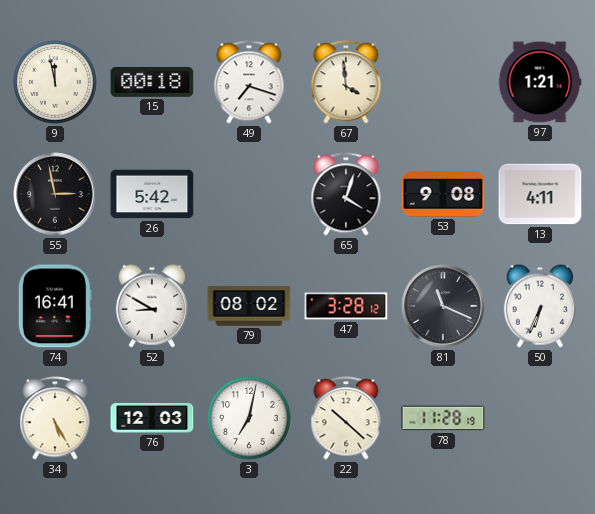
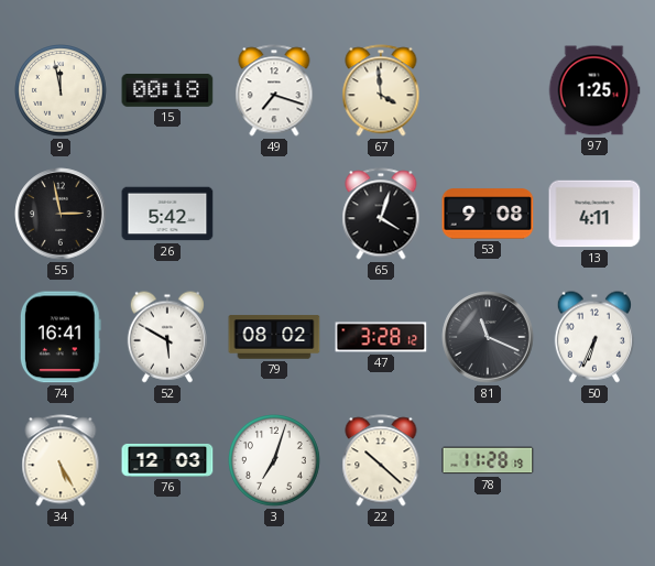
97: 1:21 -> 1:25 (594, 90)
52: 8:50 -> 5:50 (167, 337)
3: 7:02 -> 7:03 (275, 461)
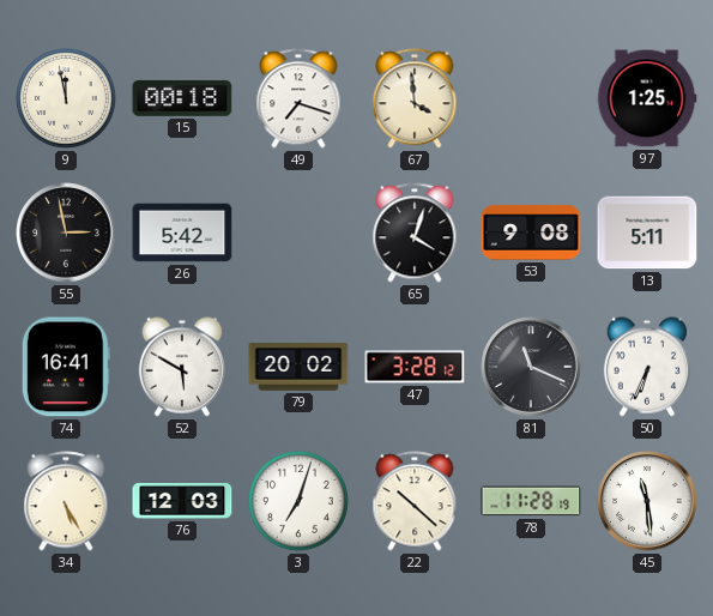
13: 4:11 -> 5:11 (647, 232)
79: 08:02 -> 20:02 (298, 367)
45: none -> 11:29 (647, 501)
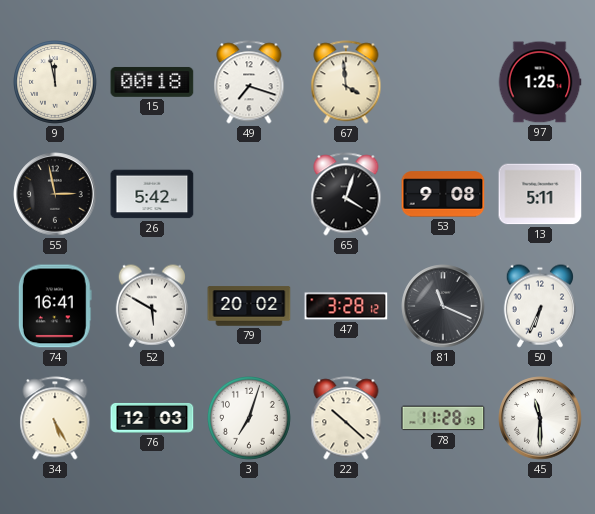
45: 11:29 -> 11:30 (540, 418)
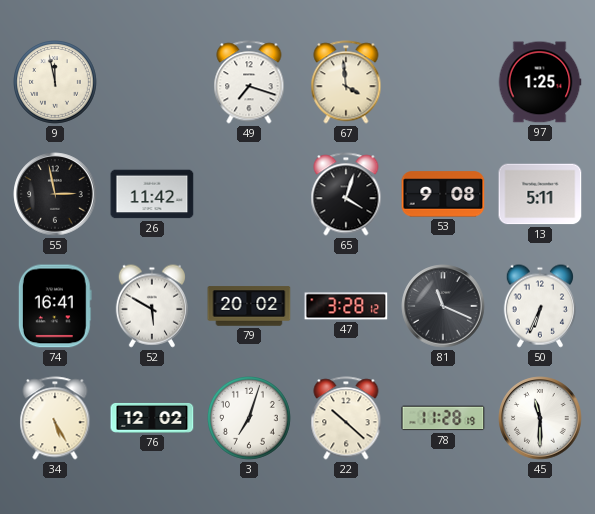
15: 00:18 -> none (152, 82)
26: 5:42 -> 11:42 (152, 194)
76: 12:03 -> 12:02 (152, 418)
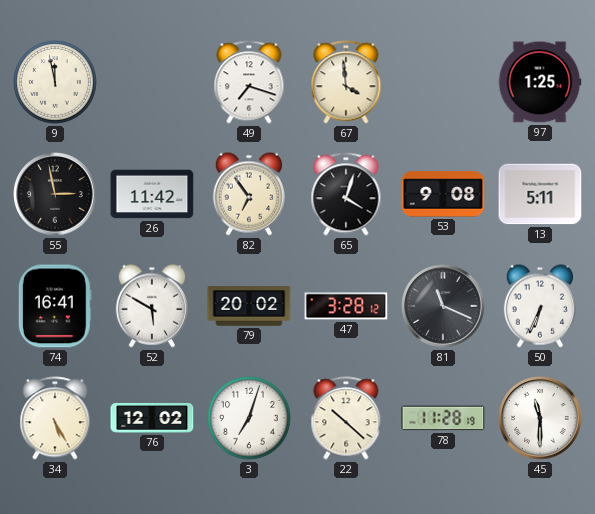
82: none -> 6:54 (249, 194)
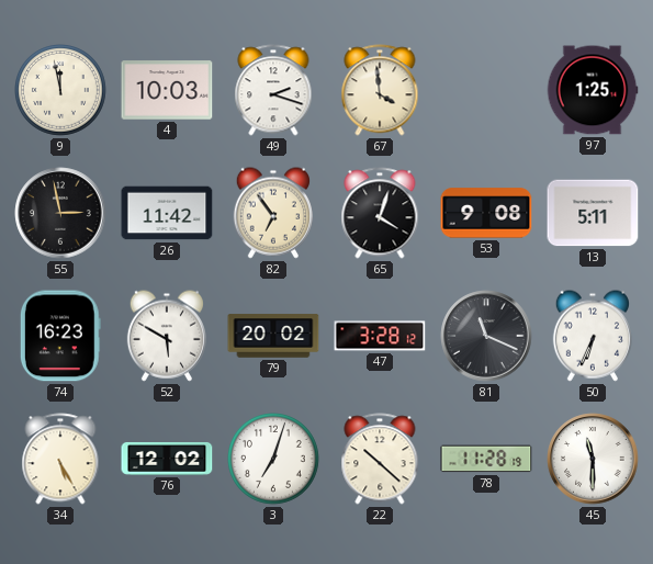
4: none -> 10:03 (167, 90)
49: 7:18 -> 2:18 (273, 90)
74: 16:41 -> 16:23 (60, 336)
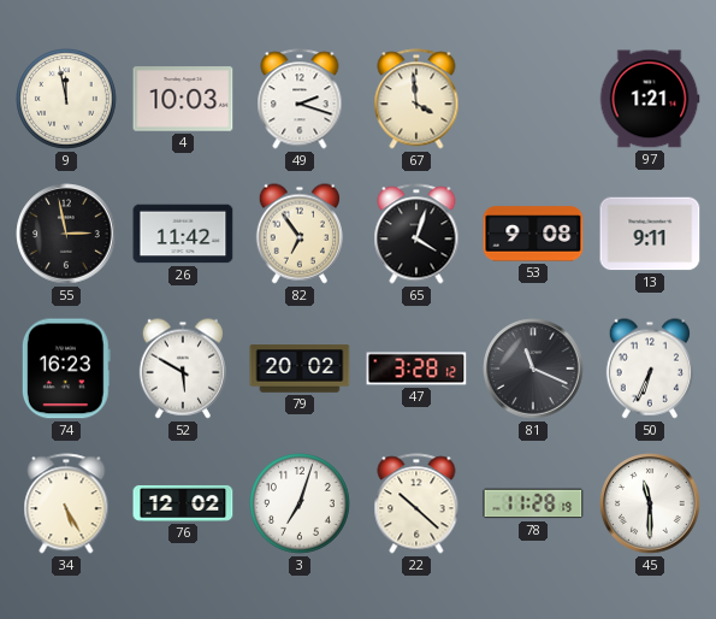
97: 1:25 -> 1:21 (650, 99)
13: 5:11 -> 9:11 (650, 234)
